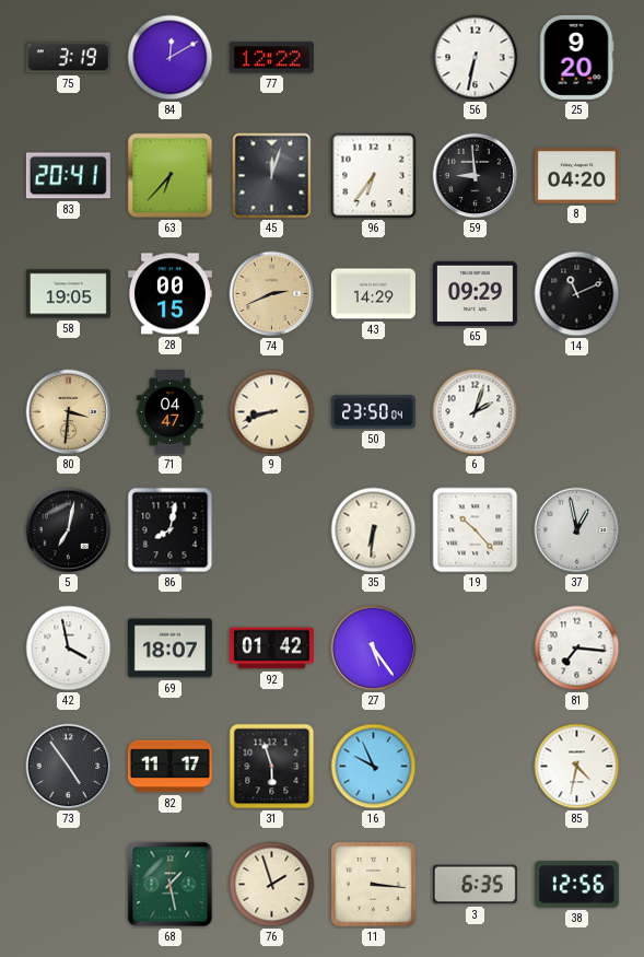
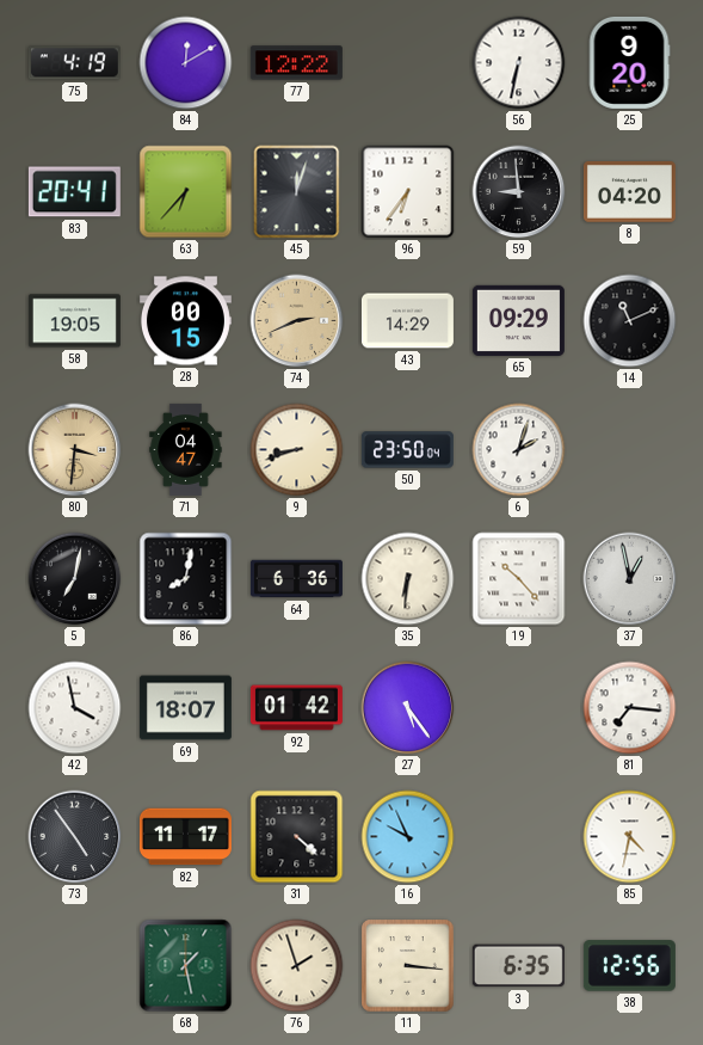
75: 3:19 -> 4:19 (74, 63)
64: none -> 6:36 (296, 579)
31: 5:57 -> 4:22 (297, 837)
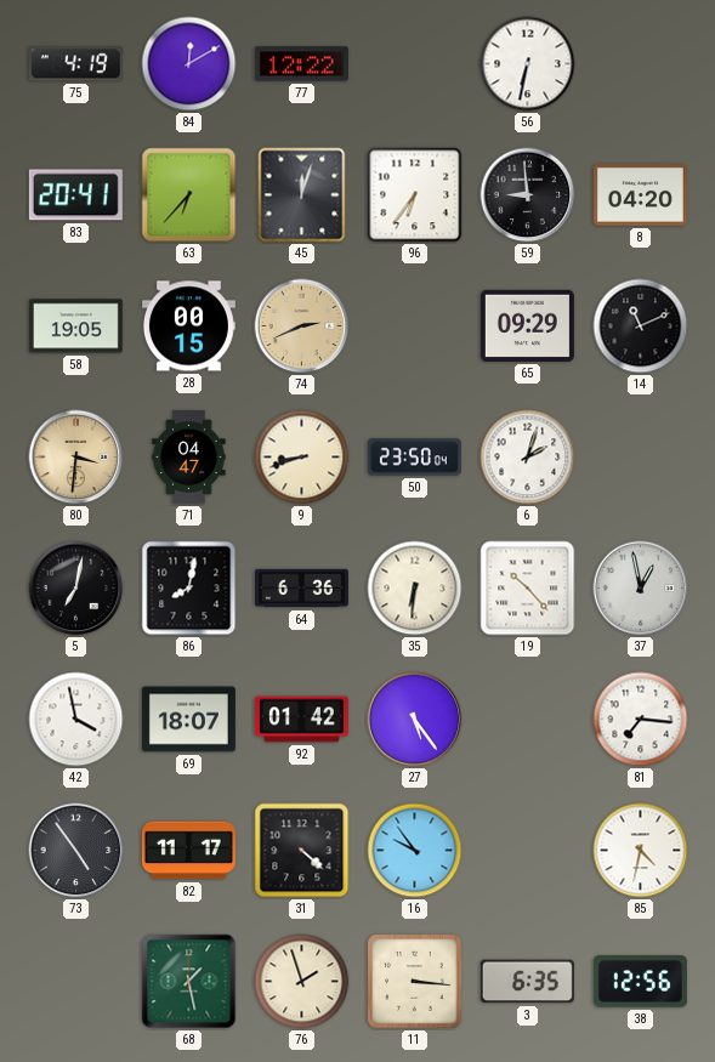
25: 9:20 -> none (629, 62)
43: 14:29 -> none (407, 321)
16: 9:56 -> 9:54 (415, 851)
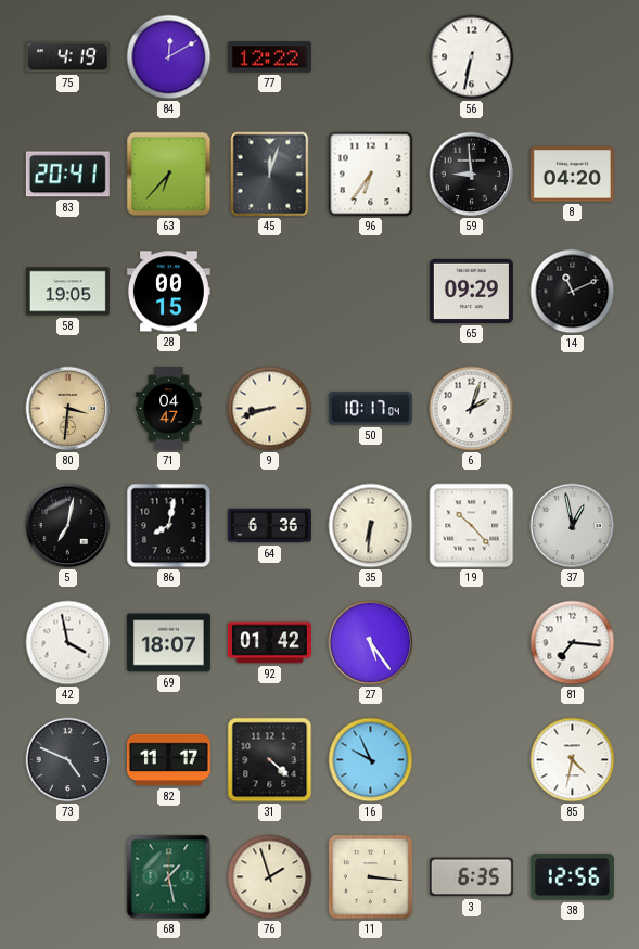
74: 2:41 -> none (302, 326)
50: 23:50 -> 10:17 (370, 409)
73: 4:54 -> 4:49 (68, 760)
16: 9:54 -> 9:56 (371, 760)
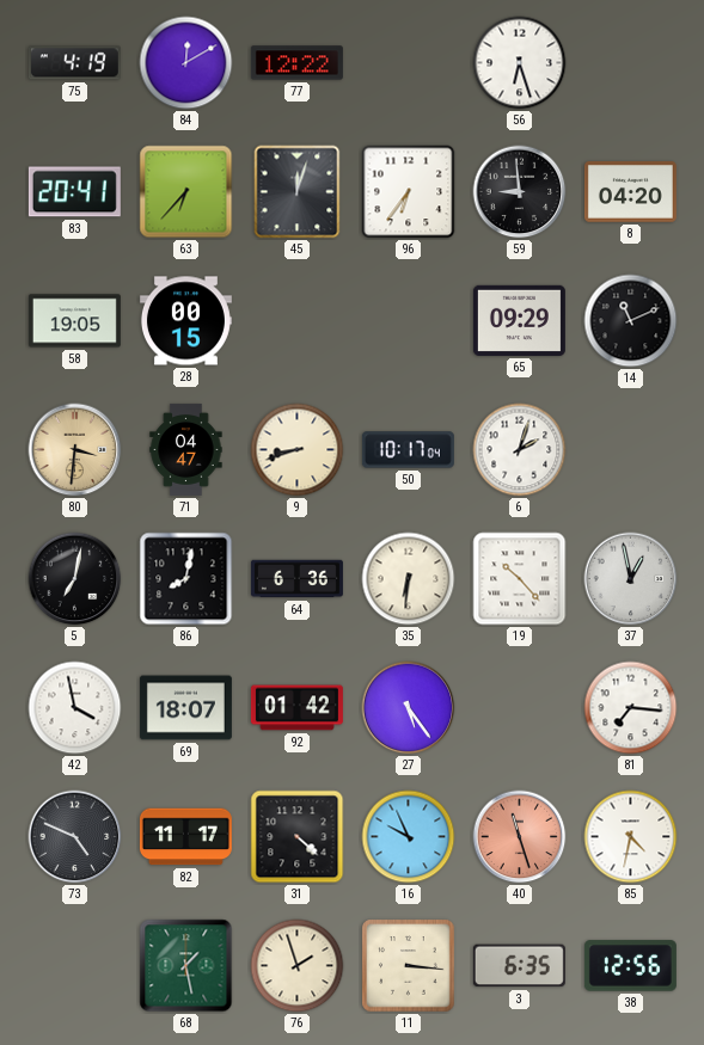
56: 6:32 -> 6:27 (520, 63)
40: none -> 11:27 (520, 837)
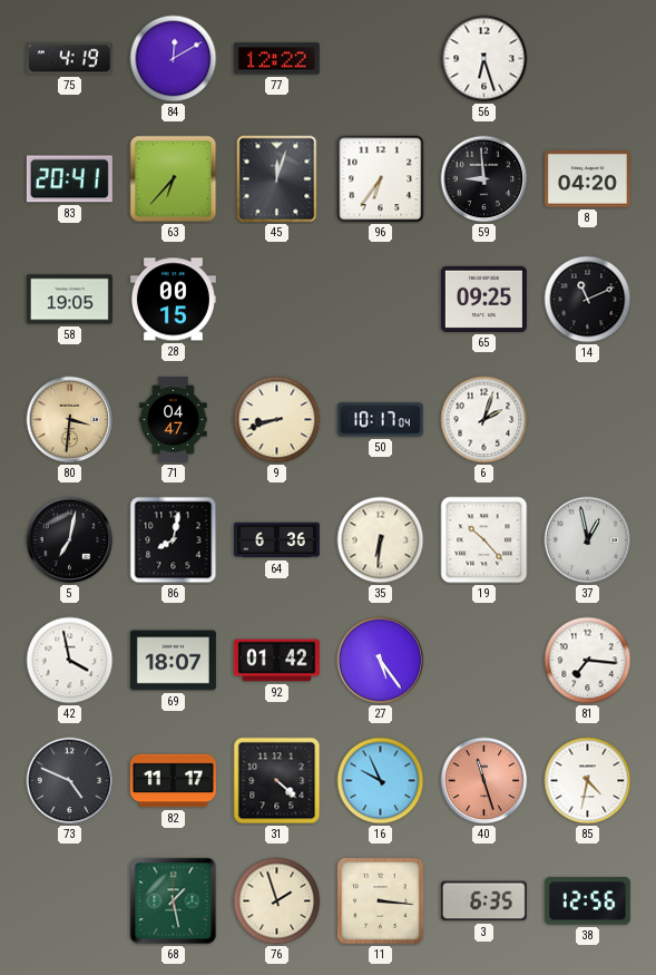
65: 09:29 -> 09:25 (483, 299)
